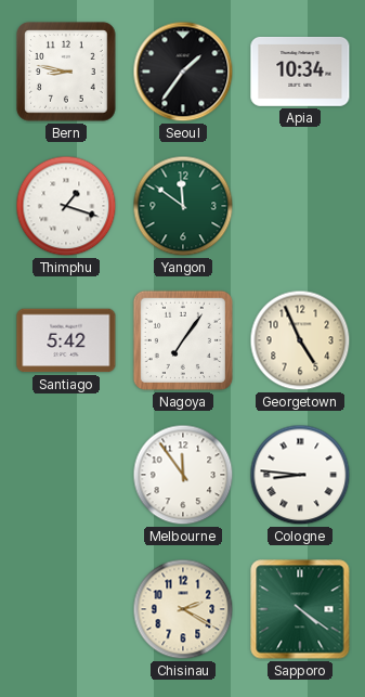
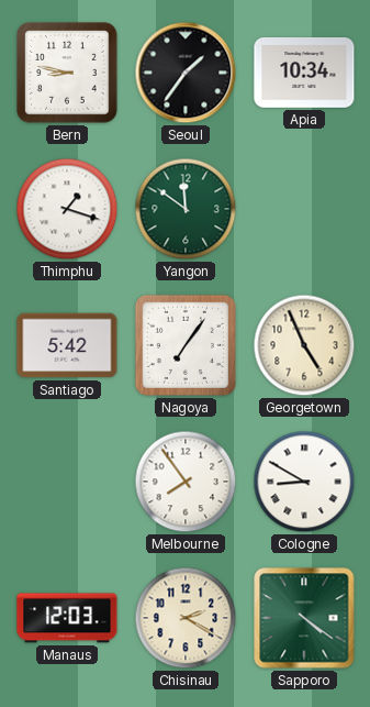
Melbourne: 11:54 -> 7:54 (186, 482)
Cologne: 8:46 -> 8:50 (304, 482)
Manaus: none -> 12:03 (67, 618)
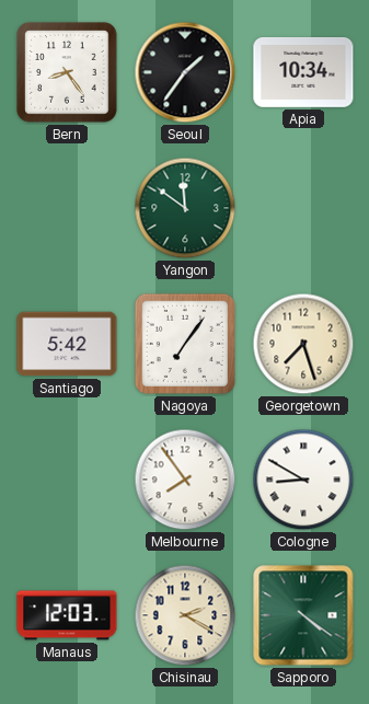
Bern: 8:47 -> 8:24 (67, 72)
Thimphu: 1:18 -> none (67, 209)
Georgetown: 4:56 -> 7:27 (303, 344)
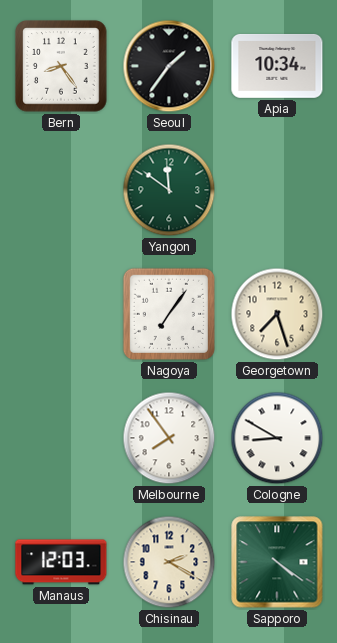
Santiago: 5:42 -> none (67, 344)
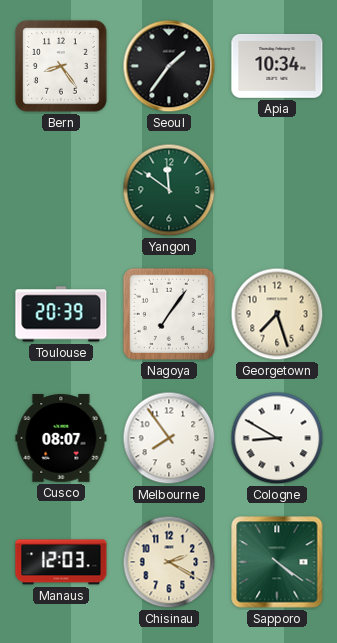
Toulouse: none -> 20:39 (61, 314)
Cusco: none -> 08:07 (61, 438)
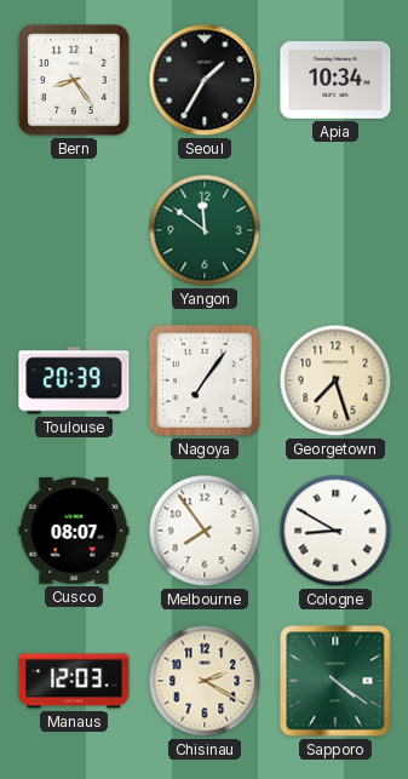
Seoul: 1:36 -> 1:35 (205, 80)
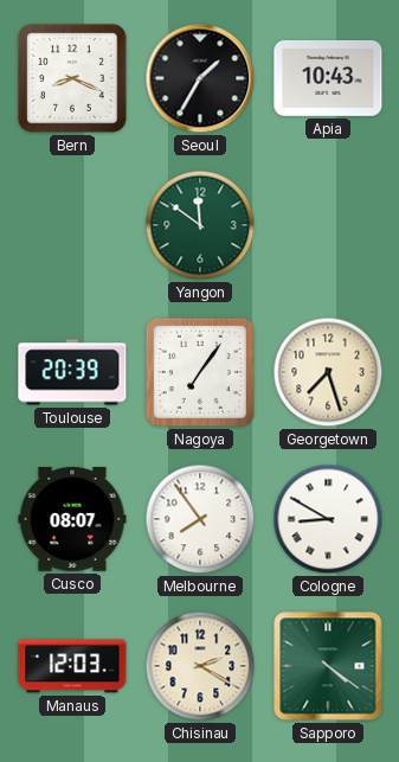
Bern: 8:24 -> 8:19 (72, 78)
Apia: 10:34 -> 10:43 (328, 78)
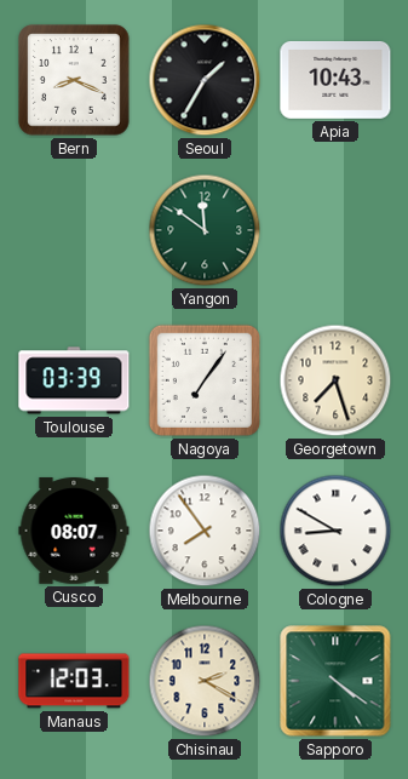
Toulouse: 20:39 -> 03:39 (74, 380)
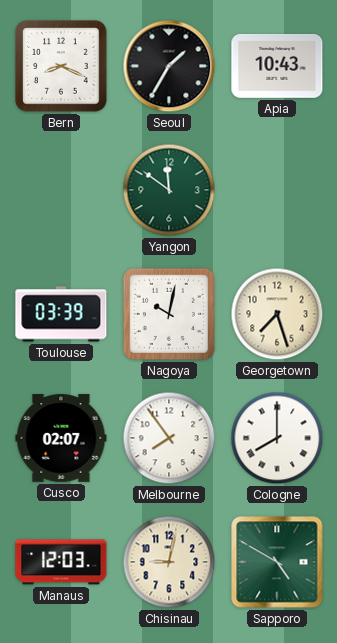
Nagoya: 7:06 -> 10:02 (169, 314)
Cusco: 08:07 -> 02:07 (61, 438)
Cologne: 8:50 -> 8:00 (277, 438)
Chisinau: 2:20 -> 9:02 (169, 562)
Sapporo: 4:21 -> 4:50 (277, 562)
